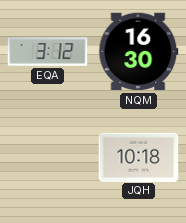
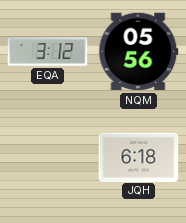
NQM: 16:30 -> 05:56 (139, 52)
JQH: 10:18 -> 6:18 (139, 157)
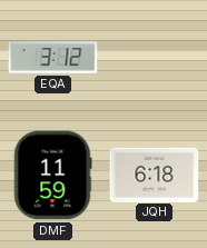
NQM: 05:56 -> none (139, 52)
DMF: none -> 11:59 (52, 176)
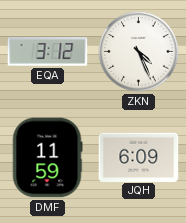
ZKN: none -> 4:26 (139, 52)
JQH: 6:18 -> 6:09 (139, 157)
